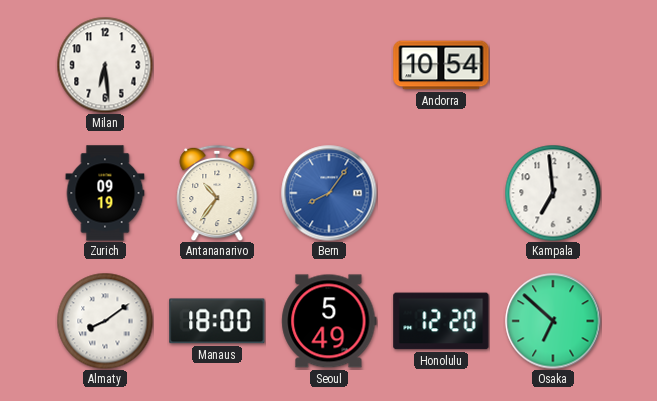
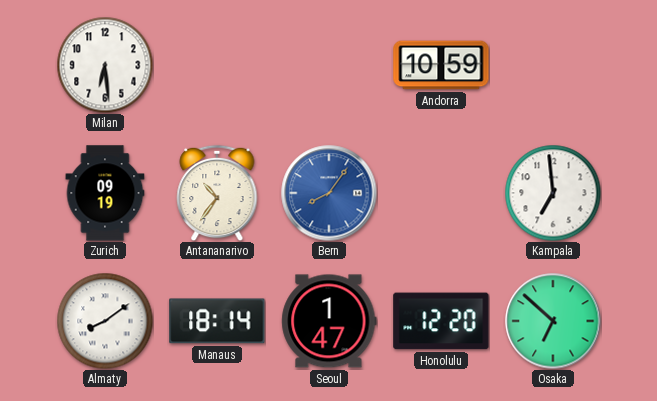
Andorra: 10:54 -> 10:59 (441, 65)
Manaus: 18:00 -> 18:14 (217, 321)
Seoul: 5:49 -> 1:47 (329, 321)
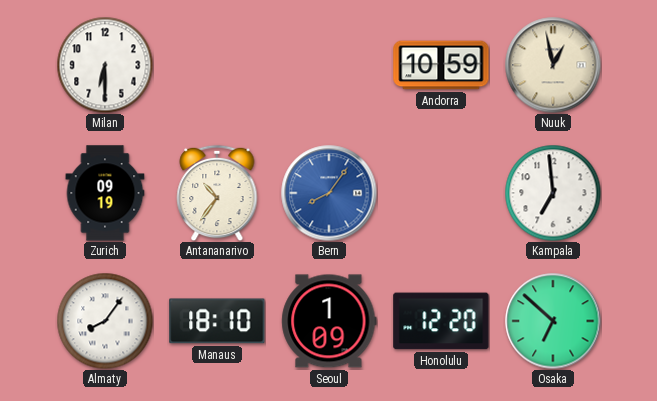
Milan: 6:29 -> 6:30 (105, 65)
Nuuk: none -> 12:58 (553, 65)
Almaty: 8:09 -> 8:06 (105, 321)
Manaus: 18:14 -> 18:10 (217, 321)
Seoul: 1:47 -> 1:09 (329, 321)
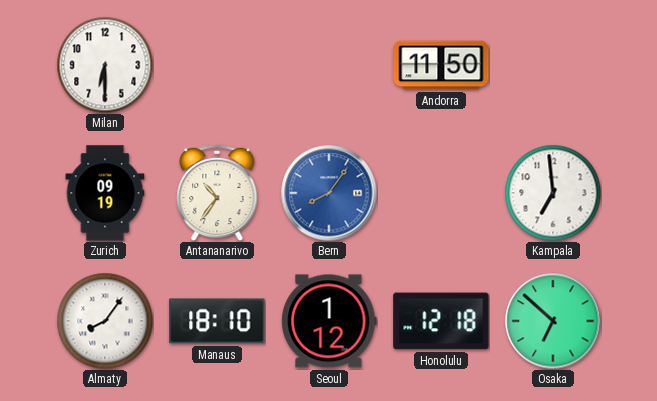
Andorra: 10:59 -> 11:50 (441, 65)
Nuuk: 12:58 -> none (553, 65)
Seoul: 1:09 -> 1:12 (329, 321)
Honolulu: 12:20 -> 12:18 (441, 321)
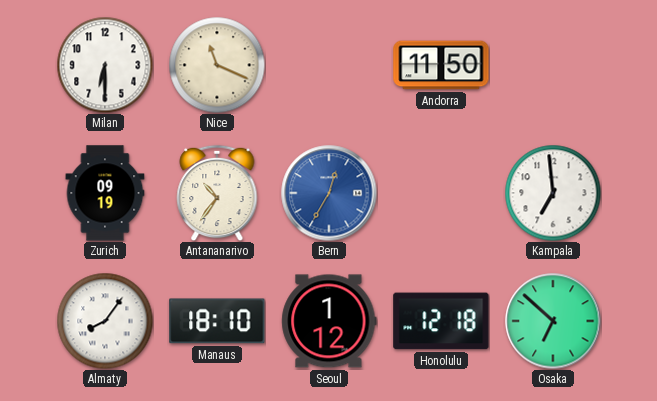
Nice: none -> 11:19 (217, 65)
Bern: 8:06 -> 12:35 (329, 193)
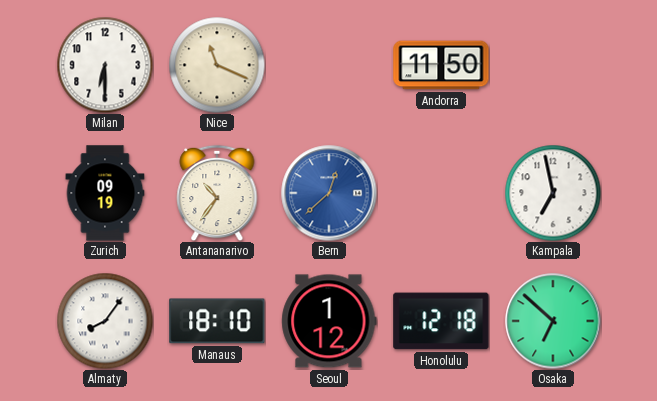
Bern: 12:35 -> 12:38 (329, 193)
Kampala: 6:59 -> 6:58 (553, 193)
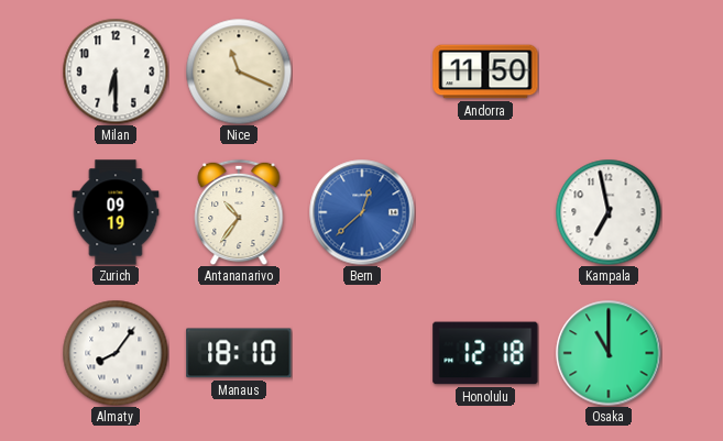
Seoul: 1:12 -> none (329, 321)
Osaka: 6:52 -> 11:00 (609, 353)
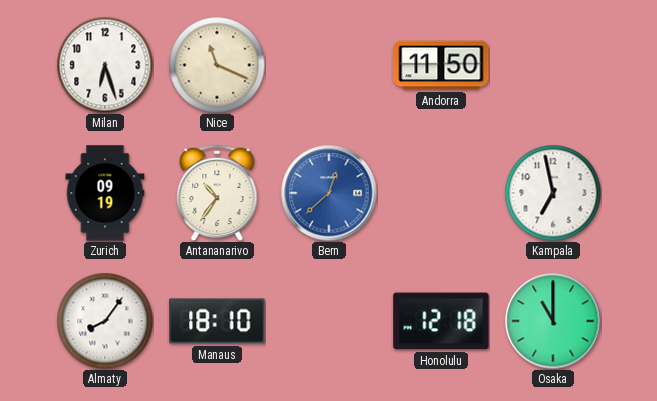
Milan: 6:30 -> 6:27 (105, 65)
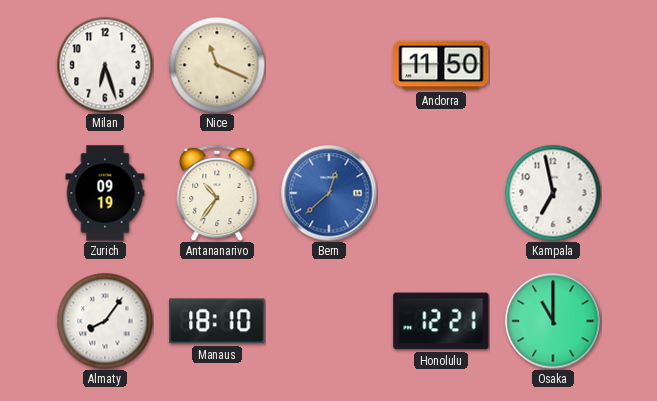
Honolulu: 12:18 -> 12:21 (441, 321)
